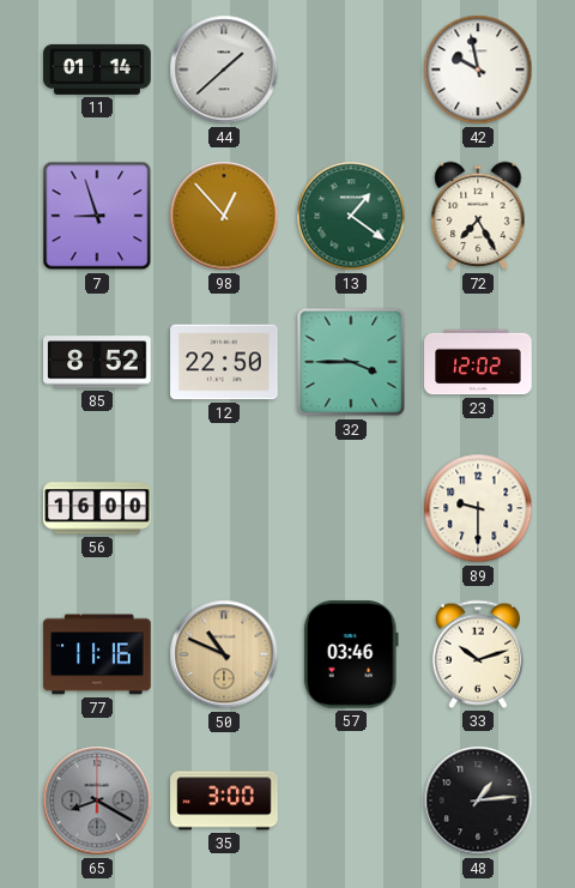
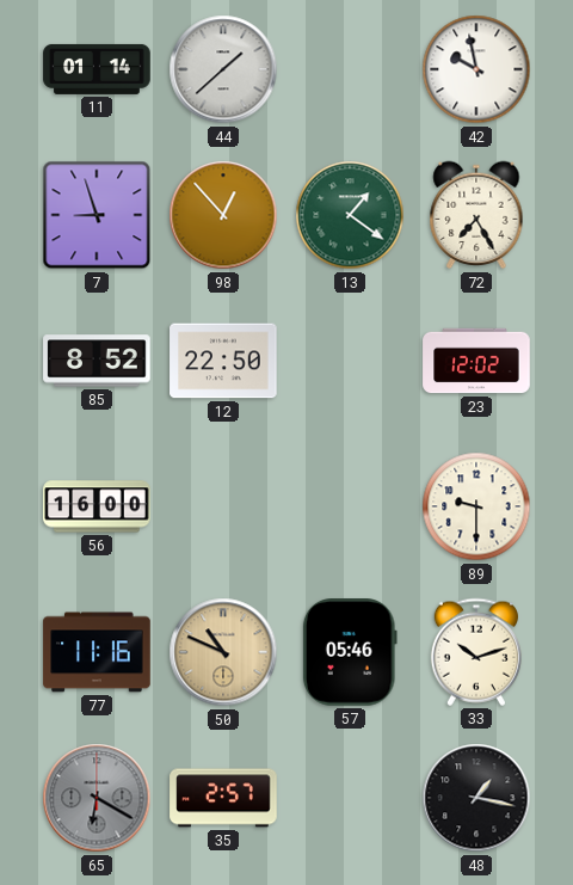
32: 3:45 -> none (351, 362)
57: 03:46 -> 05:46 (350, 653)
65: 8:20 -> 6:20 (97, 798)
35: 3:00 -> 2:57 (223, 798)
48: 1:14 -> 1:17 (476, 798)
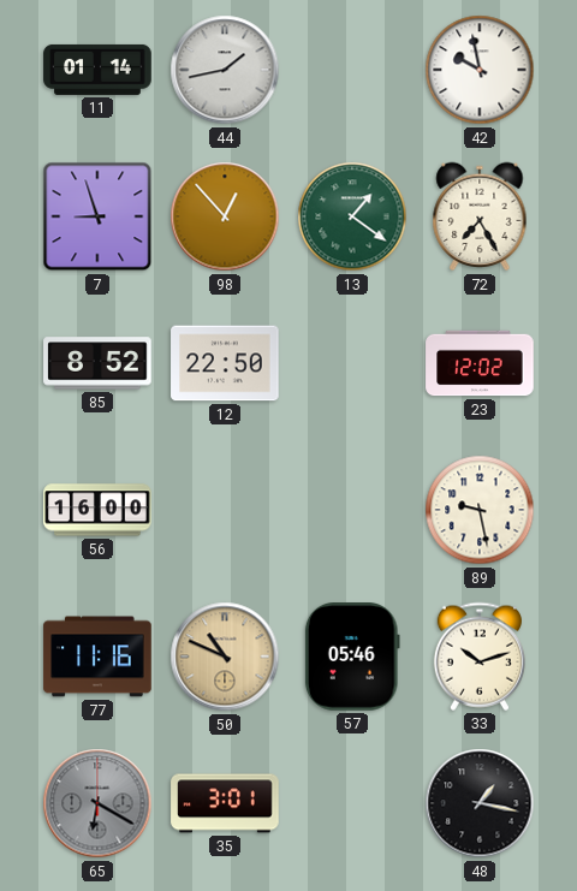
44: 1:38 -> 1:43 (225, 70)
89: 9:30 -> 9:28 (480, 510)
35: 2:57 -> 3:01 (225, 803)
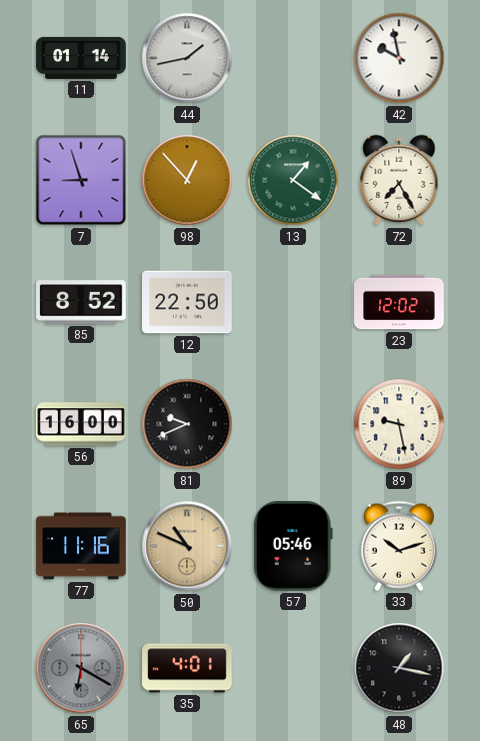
81: none -> 9:41 (187, 424)
35: 3:01 -> 4:01 (187, 668)
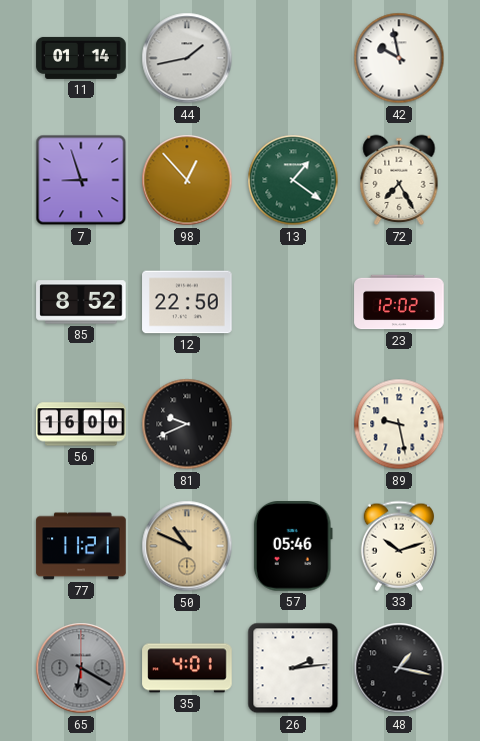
77: 11:16 -> 11:21 (81, 546)
26: none -> 2:14 (293, 668)
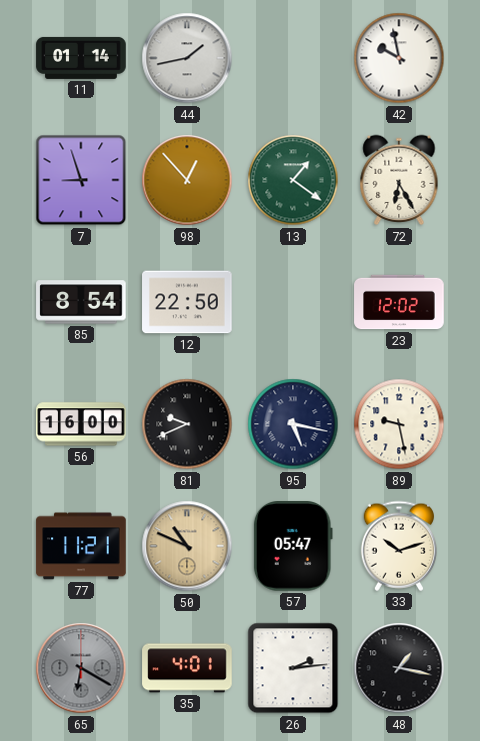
72: 7:25 -> 6:25 (399, 180)
85: 8:52 -> 8:54 (81, 302)
95: none -> 5:17 (293, 424)
57: 05:46 -> 05:47 (293, 547)
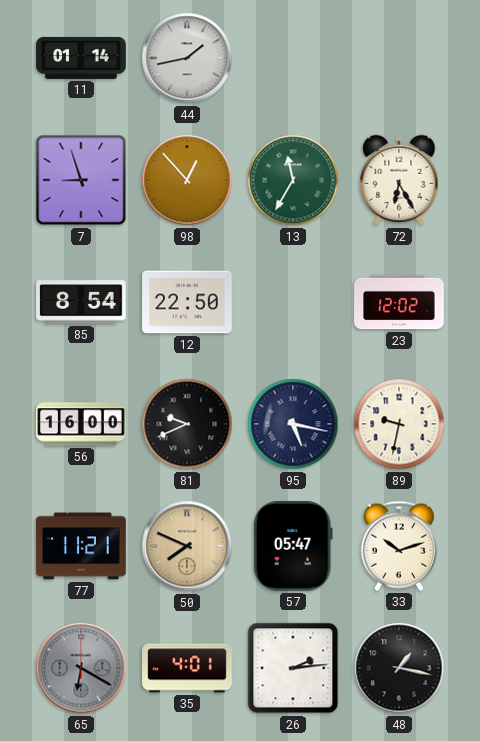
42: 9:58 -> none (399, 58)
13: 1:21 -> 11:35 (293, 180)
89: 9:28 -> 9:32 (399, 424)
50: 10:49 -> 7:49 (187, 546)
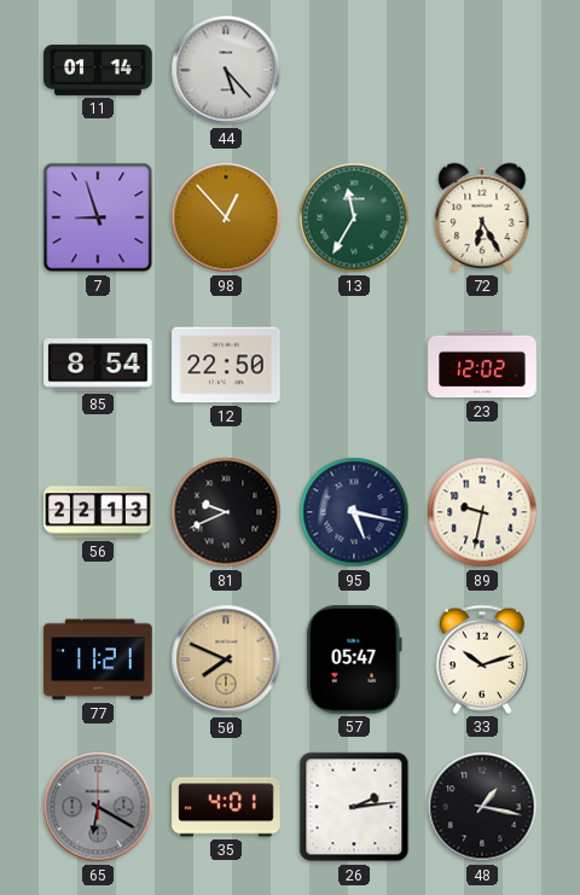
44: 1:43 -> 5:23 (226, 70)
56: 16:00 -> 22:13 (98, 512)
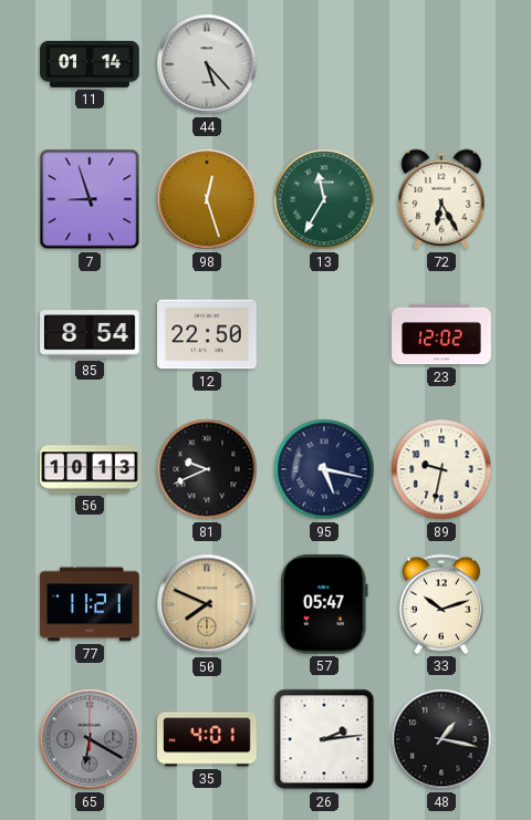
98: 12:53 -> 12:27 (207, 199)
56: 22:13 -> 10:13 (90, 469)
